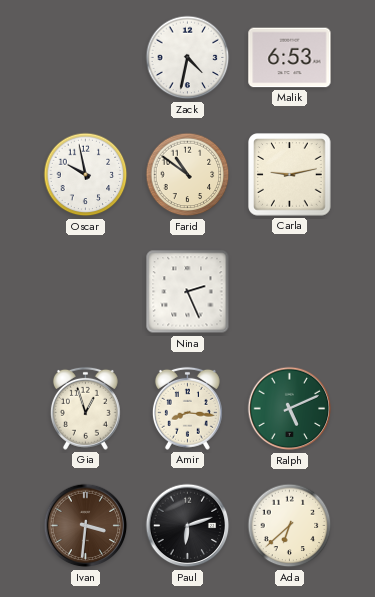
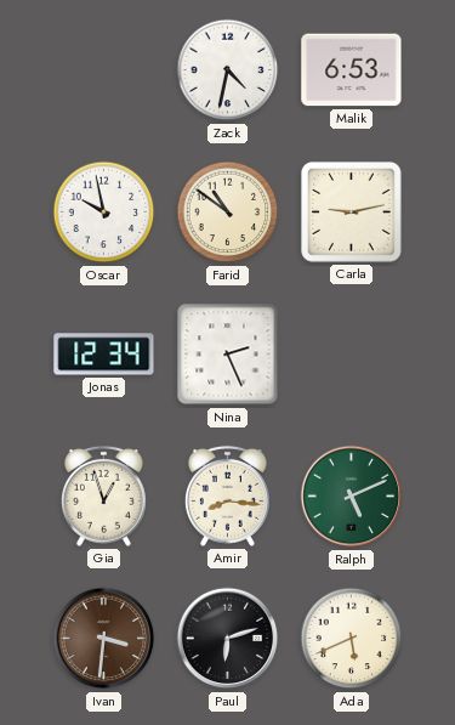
Jonas: none -> 12:34 (104, 355)
Ada: 6:38 -> 5:41 (352, 639)
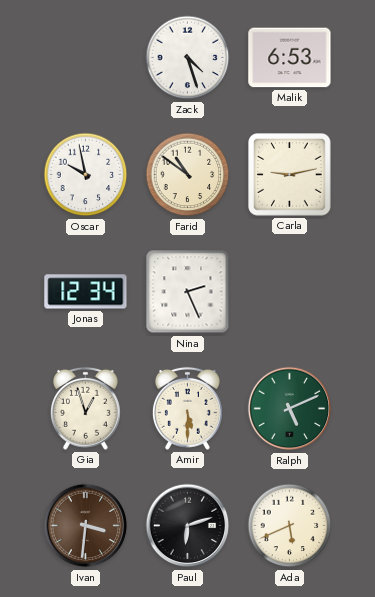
Zack: 4:32 -> 4:27 (188, 58)
Amir: 8:16 -> 5:30 (187, 408)
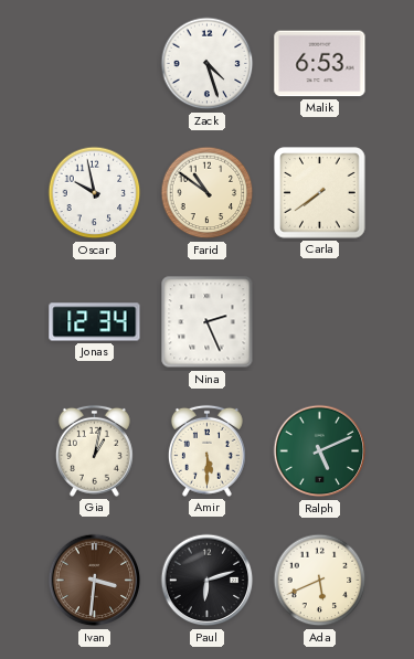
Carla: 9:13 -> 7:39 (320, 193)
Gia: 12:57 -> 1:02 (94, 450)
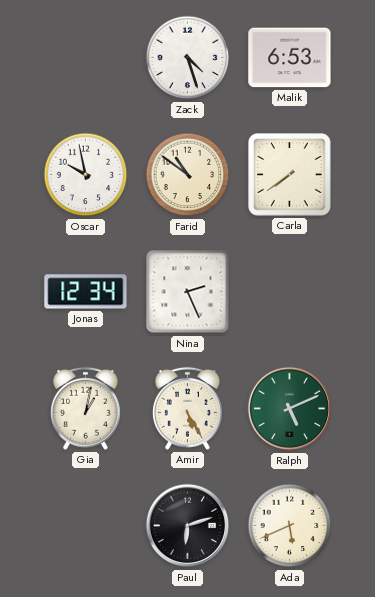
Amir: 5:30 -> 5:25 (187, 408)
Ivan: 3:31 -> none (95, 581)
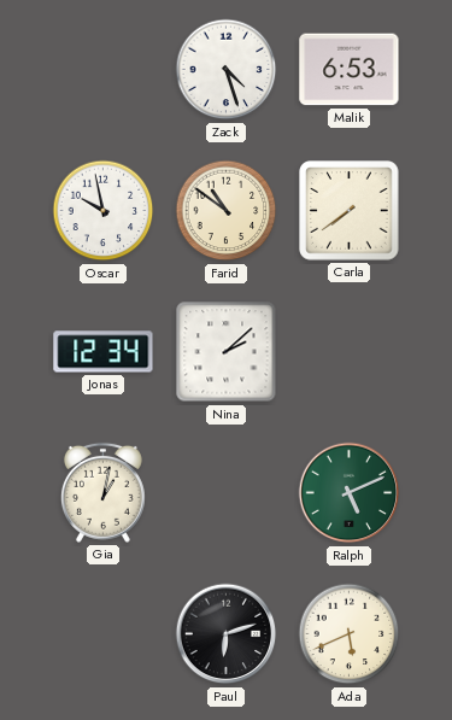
Nina: 2:26 -> 2:08 (227, 352)
Amir: 5:25 -> none (187, 408)
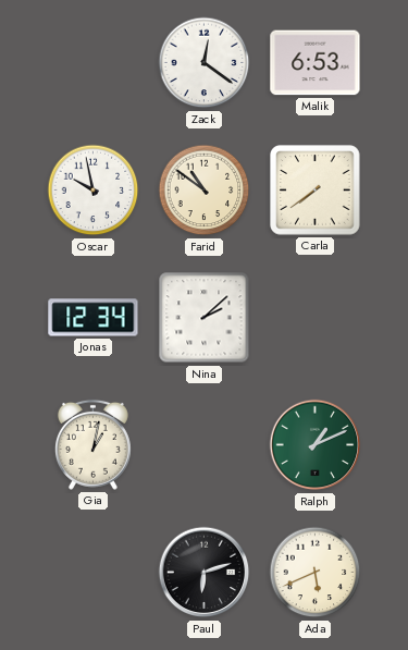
Zack: 4:27 -> 12:21 (205, 63)
Ralph: 5:11 -> 1:11 (316, 445)
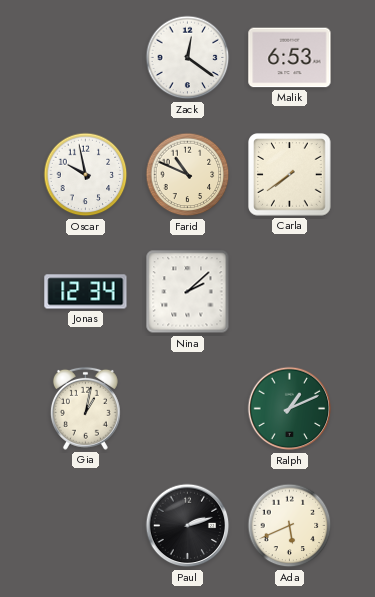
Farid: 10:51 -> 10:49 (188, 175)
Paul: 6:12 -> 2:12 (188, 526)
